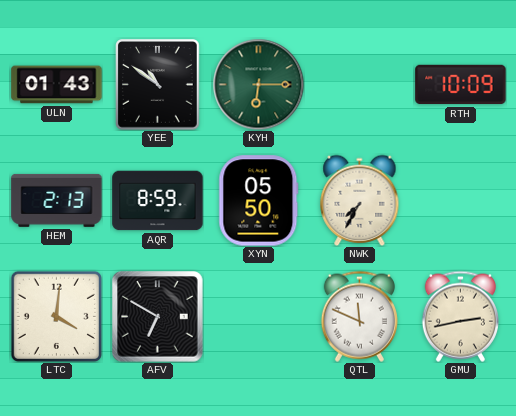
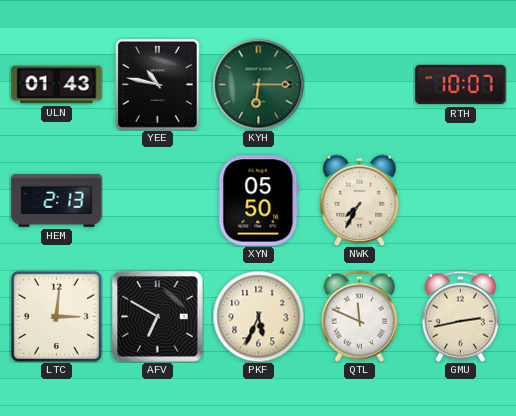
YEE: 10:51 -> 10:47 (158, 85)
RTH: 10:09 -> 10:07 (461, 85)
AQR: 8:59 -> none (158, 201)
LTC: 4:01 -> 3:01 (56, 316)
PKF: none -> 5:34 (258, 316)
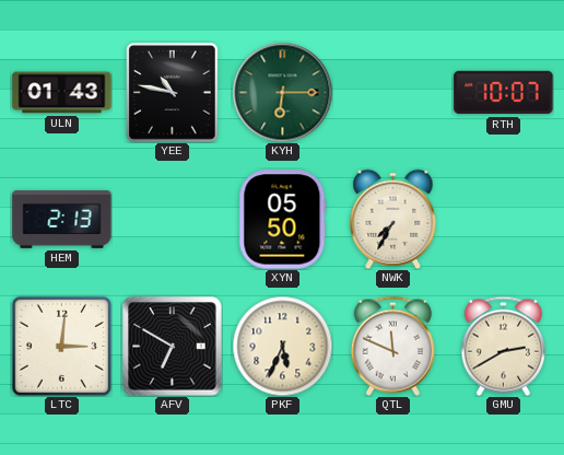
GMU: 2:43 -> 2:40 (503, 346)
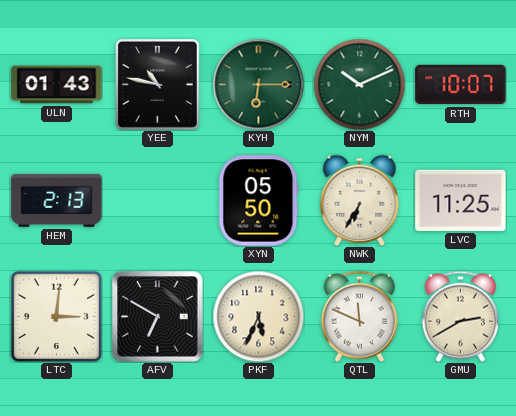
NYM: none -> 10:11 (359, 84)
NWK: 7:35 -> 6:35 (360, 200)
LVC: none -> 11:25 (461, 200)
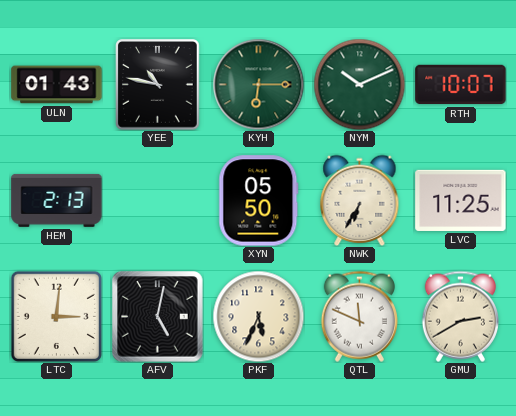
AFV: 6:50 -> 5:02 (158, 317)
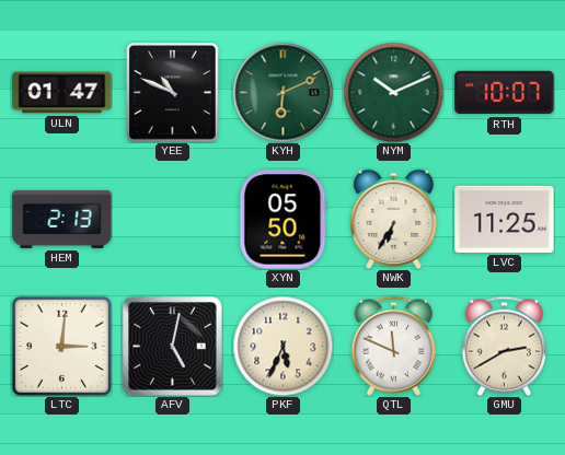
ULN: 01:43 -> 01:47 (62, 93)
YEE: 10:47 -> 10:49 (173, 93)
KYH: 6:15 -> 6:11 (282, 92)
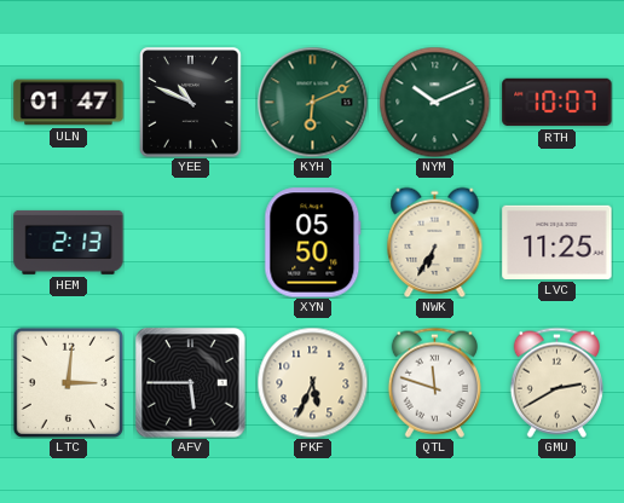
AFV: 5:02 -> 5:45 (191, 383)
QTL: 11:49 -> 11:48 (434, 382)
